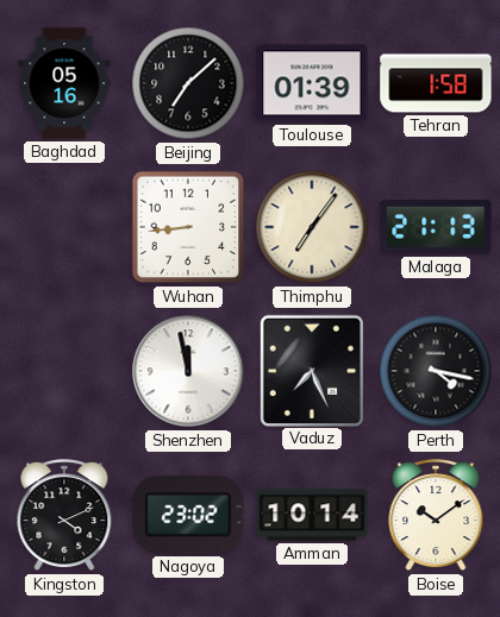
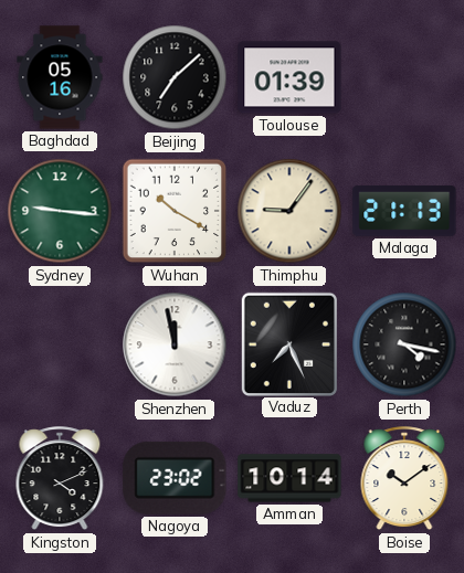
Tehran: 1:58 -> none (436, 83)
Sydney: none -> 9:16 (60, 211)
Wuhan: 8:44 -> 10:20 (175, 211)
Thimphu: 7:06 -> 9:06 (289, 211)
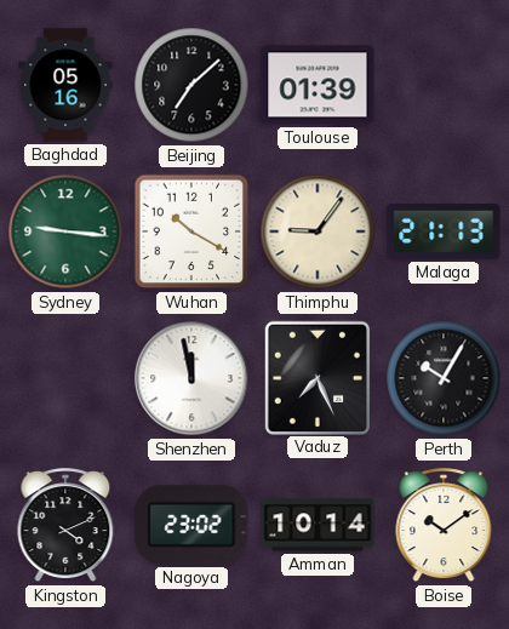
Perth: 4:17 -> 10:05 (444, 378)
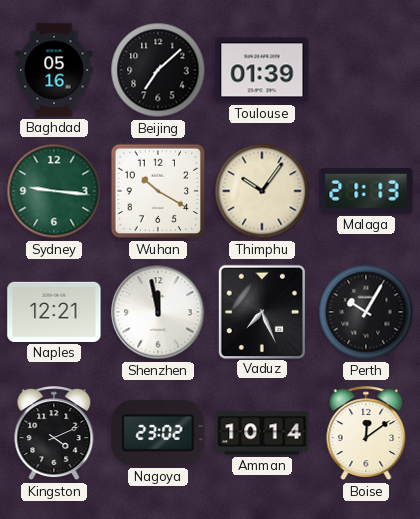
Thimphu: 9:06 -> 10:06 (262, 191)
Naples: none -> 12:21 (54, 312)
Boise: 10:09 -> 12:09 (366, 434)
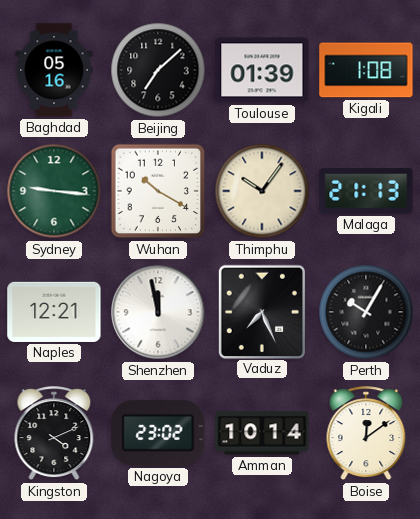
Kigali: none -> 1:08 (366, 70)
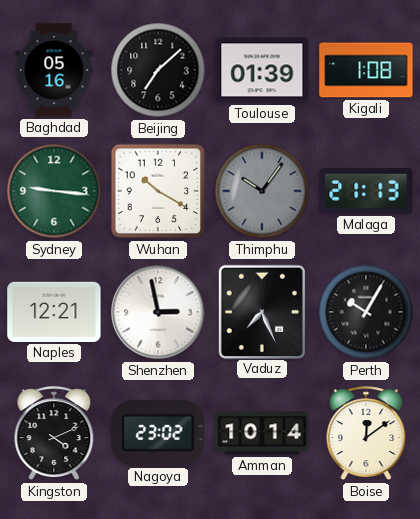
Thimphu dial: cream -> grey (262, 191)
Shenzhen: 11:58 -> 2:58 (158, 312)
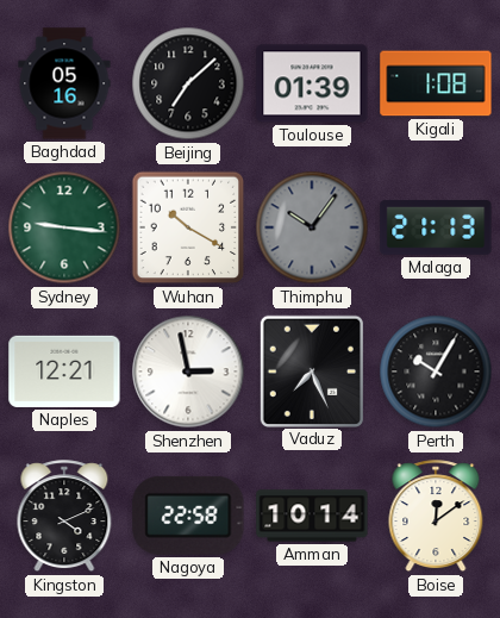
Nagoya: 23:02 -> 22:58 (188, 516)
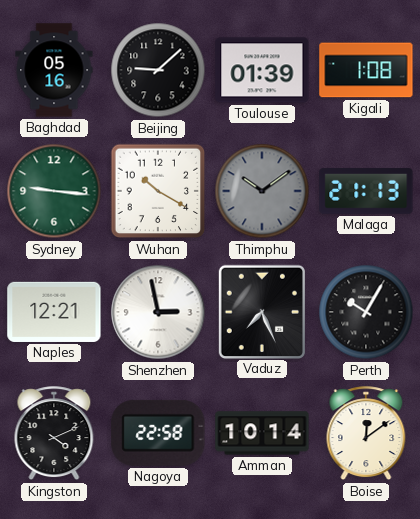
Beijing: 7:08 -> 9:08 (158, 70)
Thimphu: 10:06 -> 10:09 (262, 191)
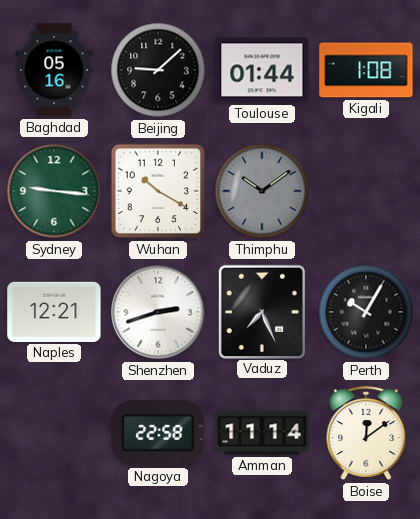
Toulouse: 01:39 -> 01:44 (262, 70)
Malaga: 21:13 -> none (366, 191)
Shenzhen: 2:58 -> 2:42 (158, 312)
Kingston: 4:11 -> none (54, 434)
Amman: 10:14 -> 11:14 (262, 433)
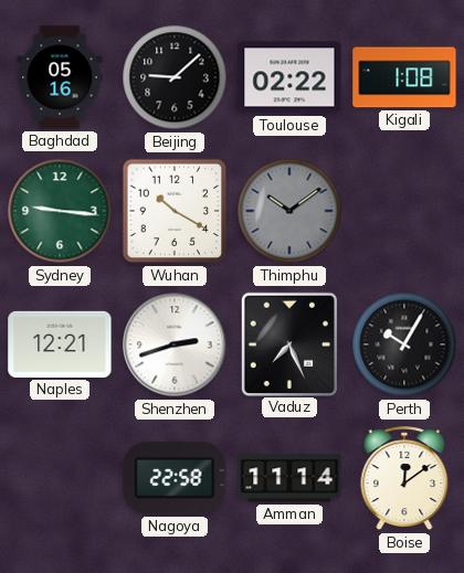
Toulouse: 01:44 -> 02:22 (289, 77)
